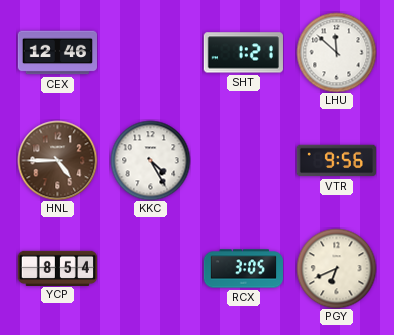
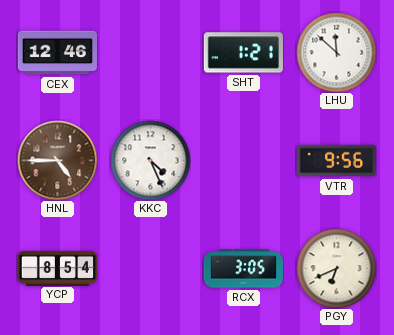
KKC: 4:25 -> 4:26 (150, 160)
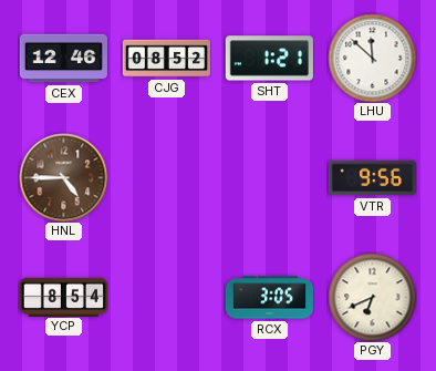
CJG: none -> 08:52 (166, 59)
KKC: 4:26 -> none (150, 160)
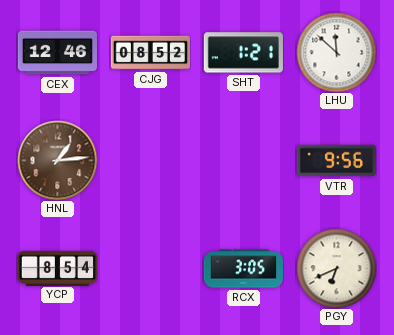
HNL: 4:45 -> 1:14 (57, 160)
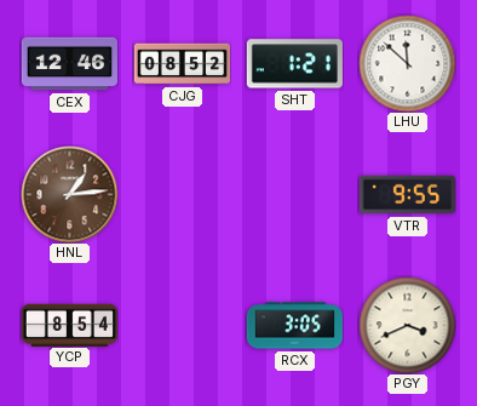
VTR: 9:56 -> 9:55 (407, 195)
PGY: 6:41 -> 3:41 (407, 325)
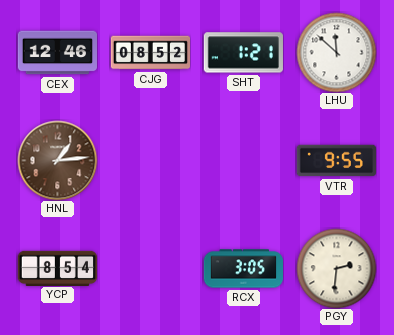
PGY: 3:41 -> 2:31 (336, 268)
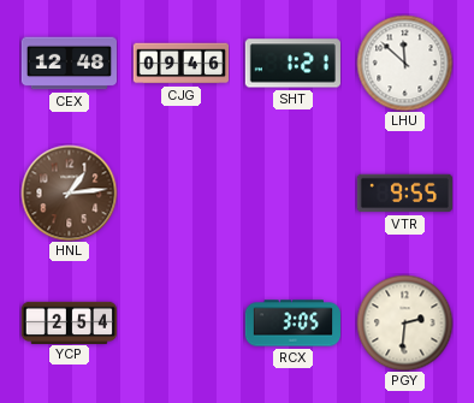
CEX: 12:46 -> 12:48 (69, 64)
CJG: 08:52 -> 09:46 (180, 64)
YCP: 8:54 -> 2:54 (69, 322)
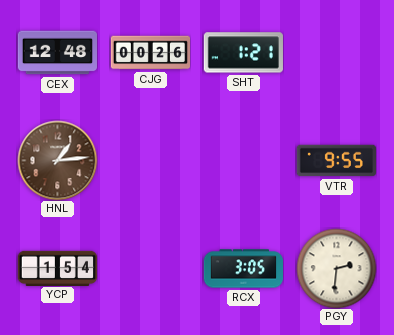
CJG: 09:46 -> 00:26 (150, 53)
LHU: 11:52 -> none (404, 63)
YCP: 2:54 -> 1:54 (57, 268)
